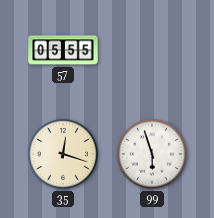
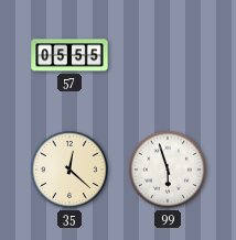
35: 12:18 -> 12:22 (71, 171)
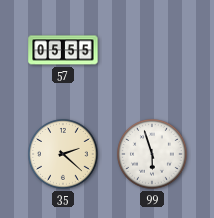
35: 12:22 -> 2:22 (64, 155)
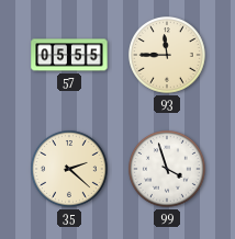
93: none -> 11:45 (168, 56)
99: 5:57 -> 3:57 (168, 170)
